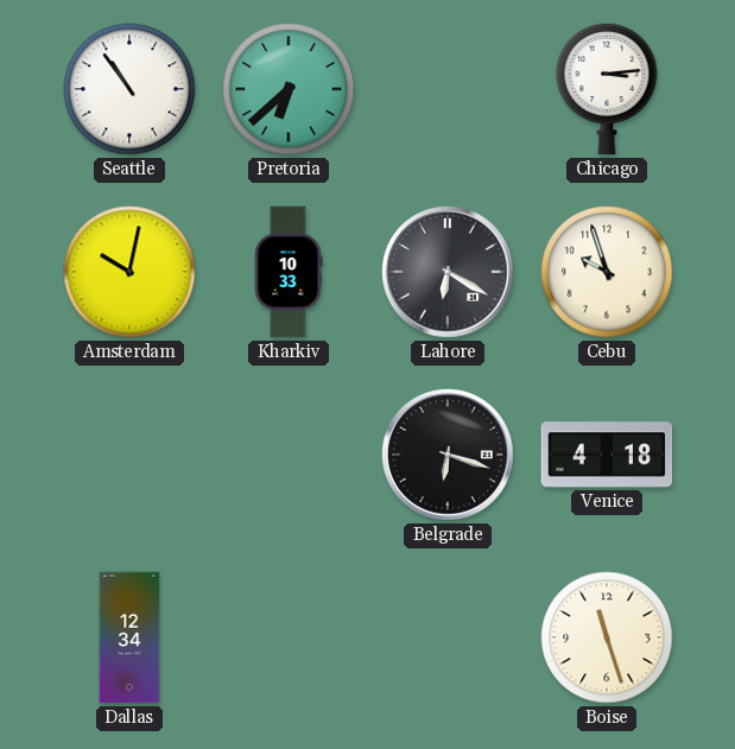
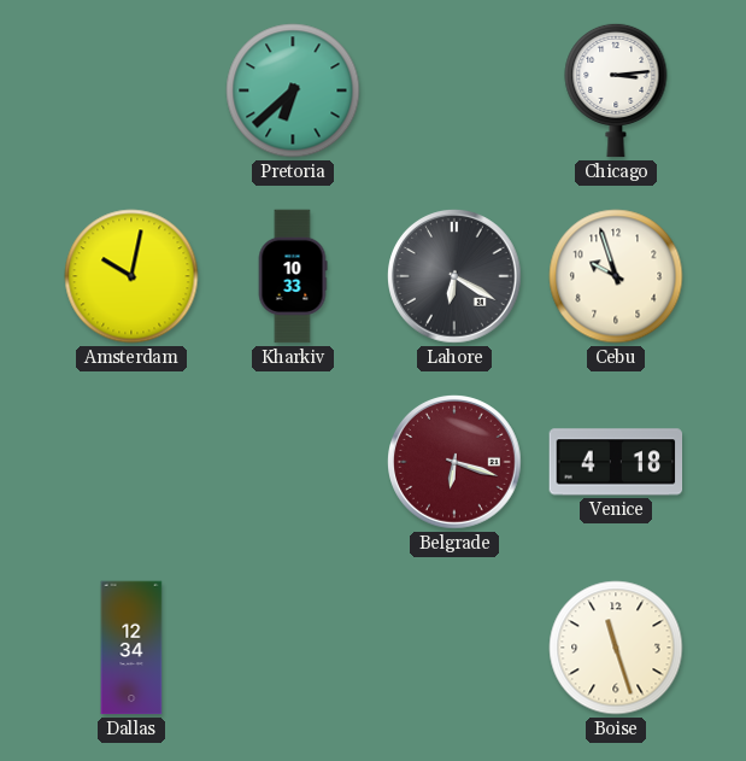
Seattle: 10:54 -> none (129, 89)
Belgrade dial: black -> burgundy (456, 463)
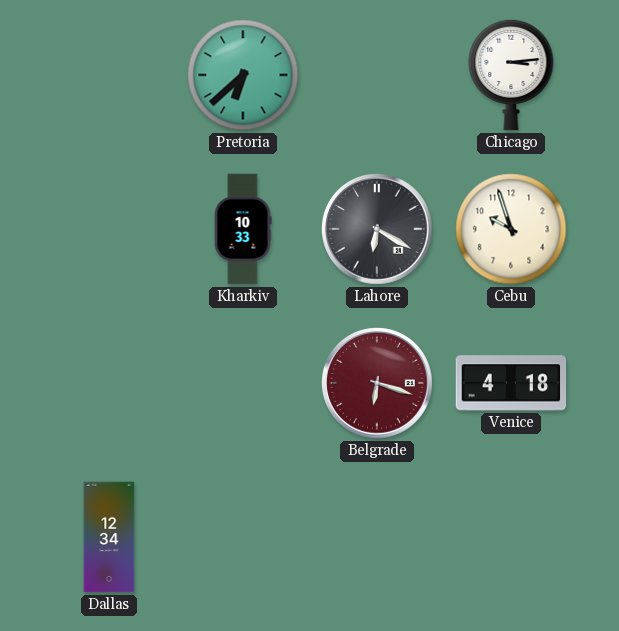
Amsterdam: 10:02 -> none (131, 276)
Boise: 11:27 -> none (616, 648)
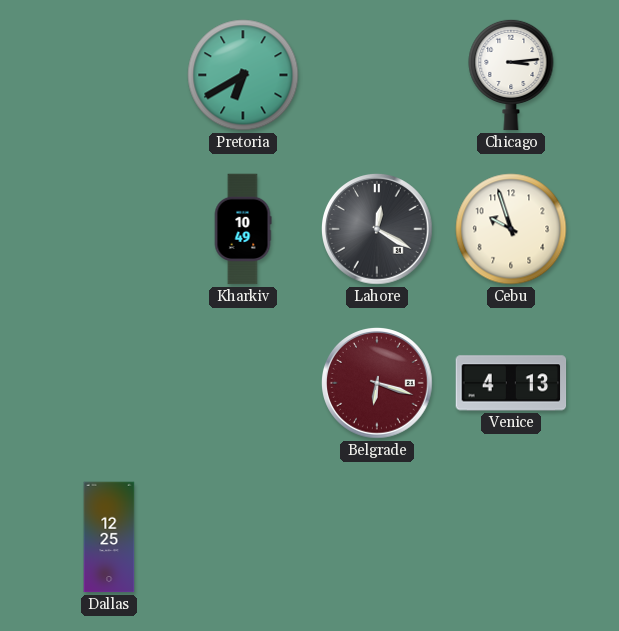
Pretoria: 6:38 -> 6:40 (243, 75)
Kharkiv: 10:33 -> 10:49 (243, 229)
Lahore: 6:20 -> 12:20 (378, 230)
Venice: 4:18 -> 4:13 (511, 383)
Dallas: 12:34 -> 12:25 (109, 537)
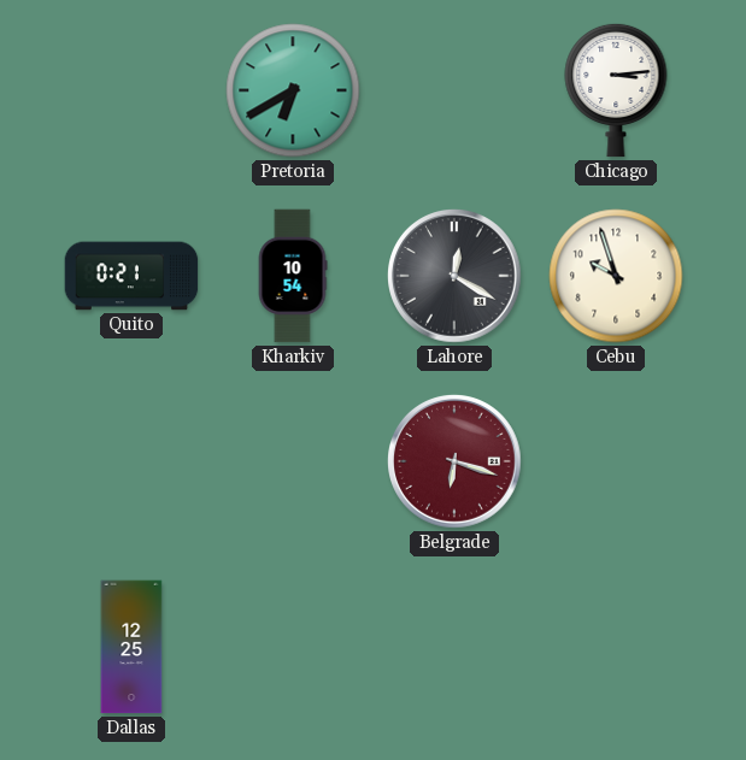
Quito: none -> 0:21 (131, 276)
Kharkiv: 10:49 -> 10:54 (293, 276)
Venice: 4:13 -> none (511, 383)
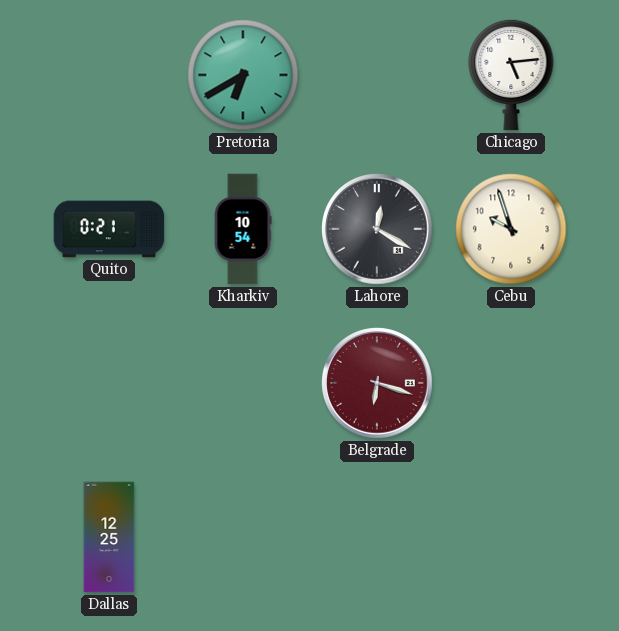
Chicago: 3:14 -> 5:14 (511, 75)
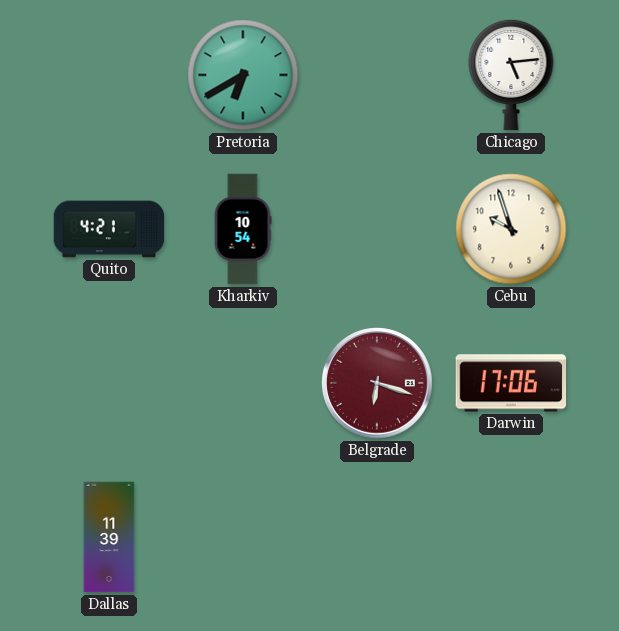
Quito: 0:21 -> 4:21 (109, 229)
Lahore: 12:20 -> none (378, 230)
Darwin: none -> 17:06 (511, 383)
Dallas: 12:25 -> 11:39 (109, 537)
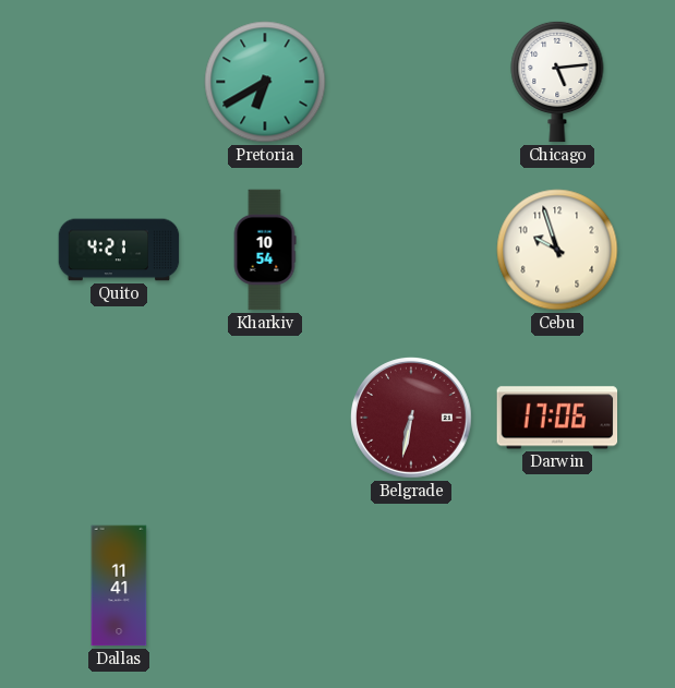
Belgrade: 6:18 -> 6:32 (412, 419)
Dallas: 11:39 -> 11:41 (119, 586)
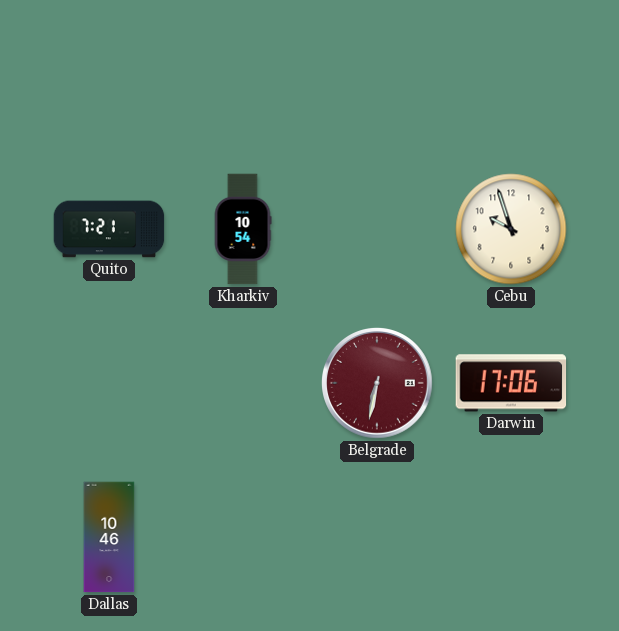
Pretoria: 6:40 -> none (265, 82)
Chicago: 5:14 -> none (557, 82)
Quito: 4:21 -> 7:21 (109, 229)
Dallas: 11:41 -> 10:46 (109, 537)
